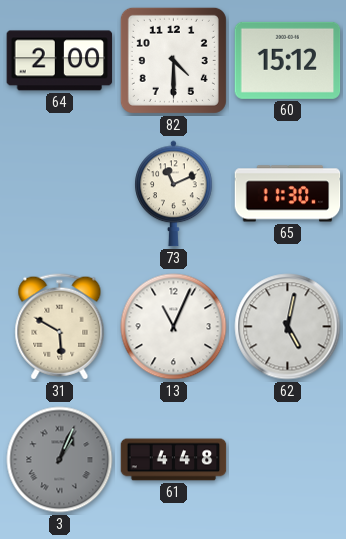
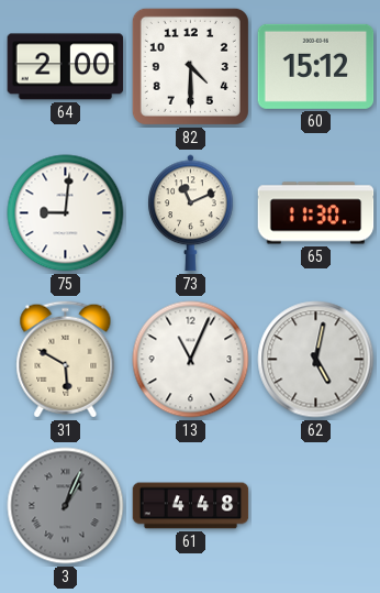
75: none -> 9:01 (66, 213)
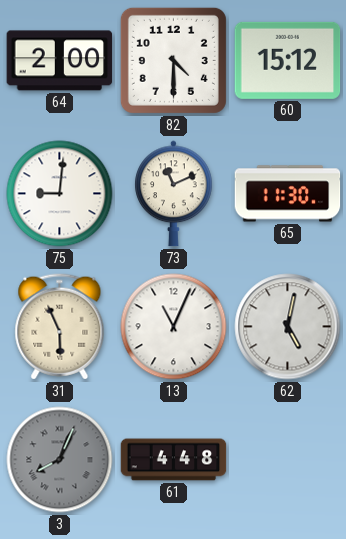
31: 5:50 -> 5:56 (60, 327)
3: 1:04 -> 8:04 (60, 460)
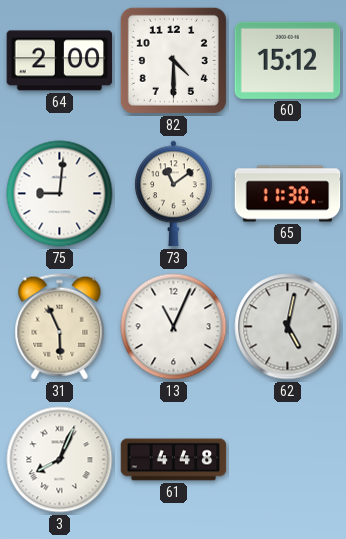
73: 11:11 -> 11:09 (174, 194)
3 dial: grey -> white (60, 460)
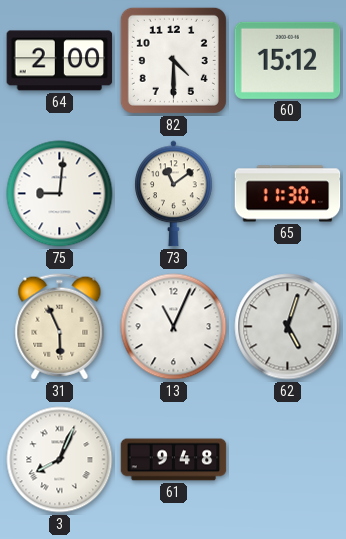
62: 5:02 -> 5:03 (288, 327)
61: 4:48 -> 9:48 (174, 460)
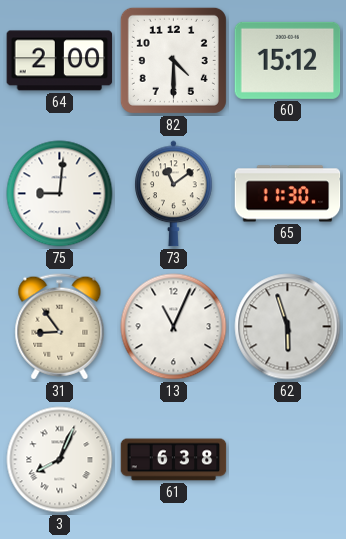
31: 5:56 -> 8:54 (60, 327)
62: 5:03 -> 5:57 (288, 327)
61: 9:48 -> 6:38 (174, 460)
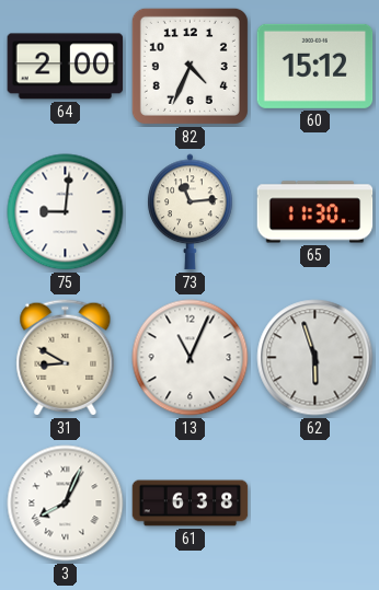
82: 4:30 -> 4:34 (190, 66)
73: 11:09 -> 11:14 (191, 212)
31: 8:54 -> 8:50 (66, 358)
